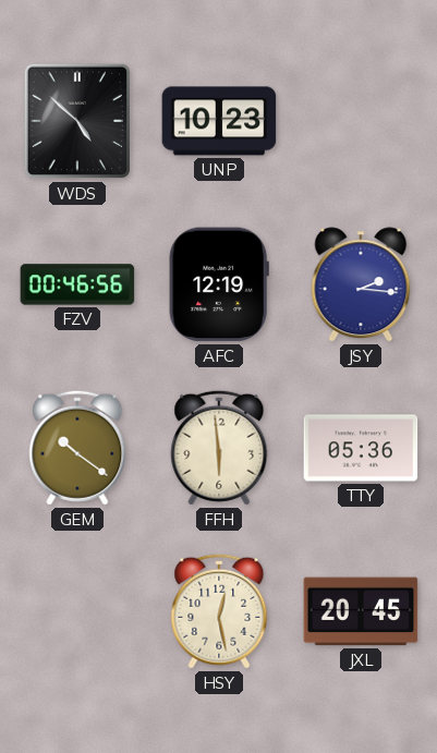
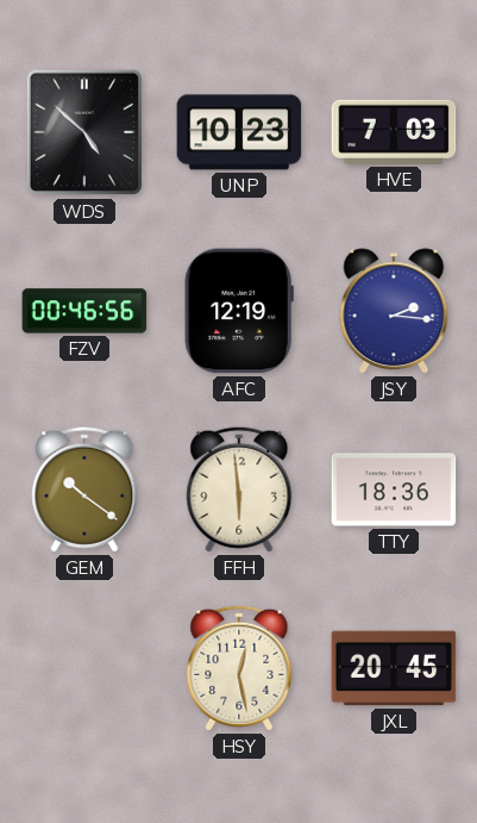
HVE: none -> 7:03 (394, 132)
TTY: 05:36 -> 18:36 (394, 490)
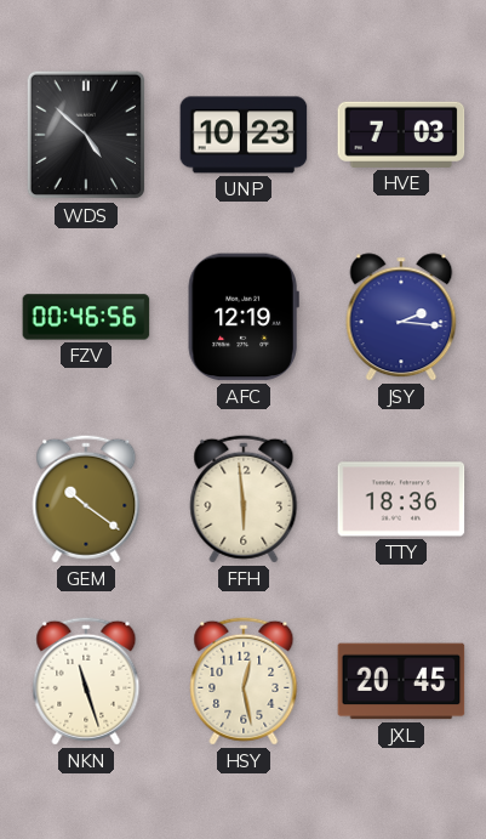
NKN: none -> 11:27 (86, 681)
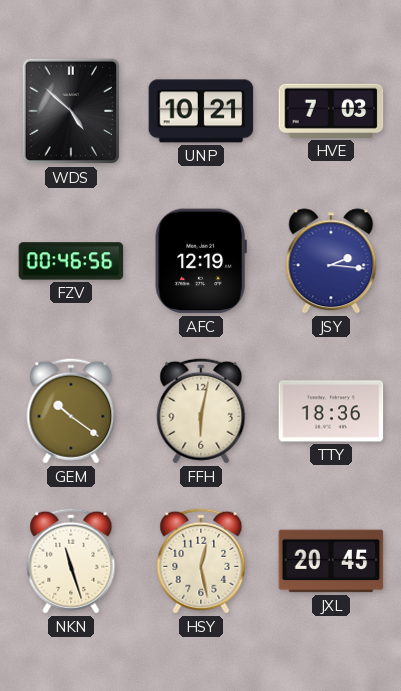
UNP: 10:23 -> 10:21 (201, 111)
FFH: 5:59 -> 6:02 (201, 411)
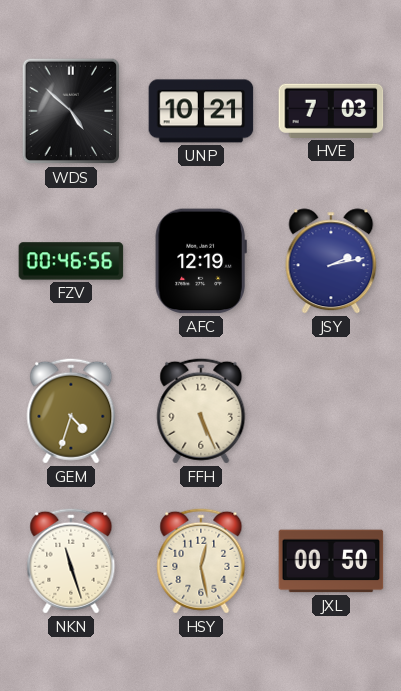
JSY: 2:16 -> 2:13 (331, 261)
GEM: 10:21 -> 4:33 (71, 411)
FFH: 6:02 -> 5:26 (201, 411)
TTY: 18:36 -> none (331, 411)
JXL: 20:45 -> 00:50 (331, 561)
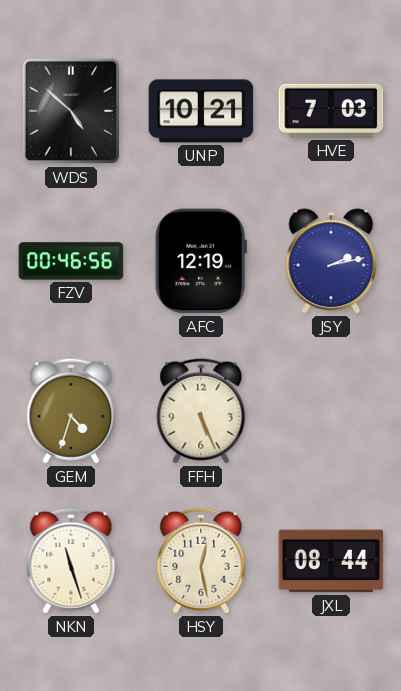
JXL: 00:50 -> 08:44 (331, 561)
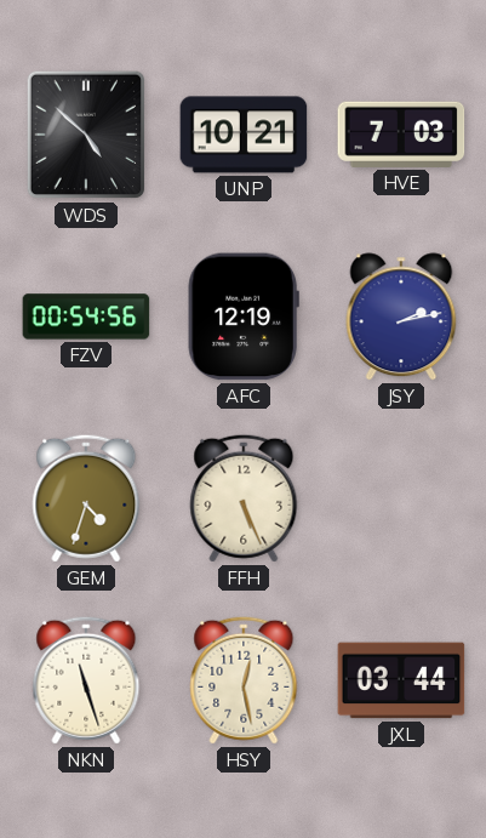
FZV: 00:46 -> 00:54 (86, 317)
JXL: 08:44 -> 03:44 (401, 680)
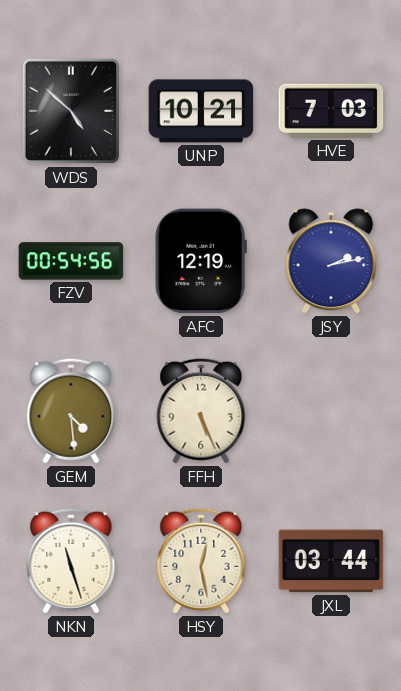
GEM: 4:33 -> 4:29 (71, 411)
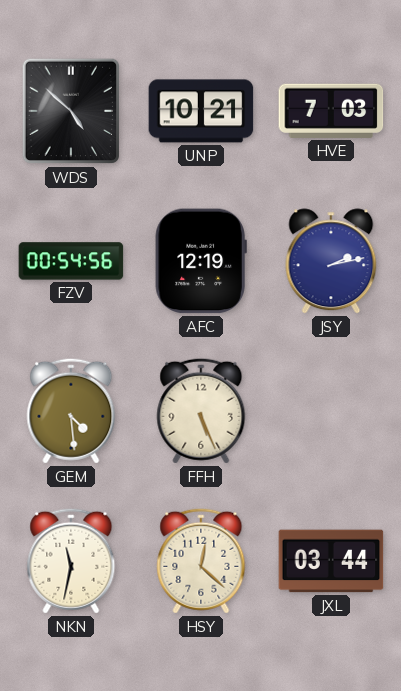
NKN: 11:27 -> 11:32 (71, 561)
HSY: 12:28 -> 12:22 (201, 561)
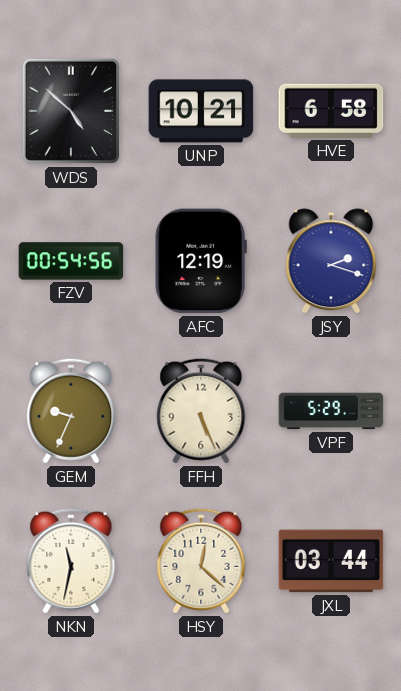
HVE: 7:03 -> 6:58 (331, 111)
JSY: 2:13 -> 2:18 (331, 261)
GEM: 4:29 -> 9:34 (71, 411)
VPF: none -> 5:29 (331, 411)
